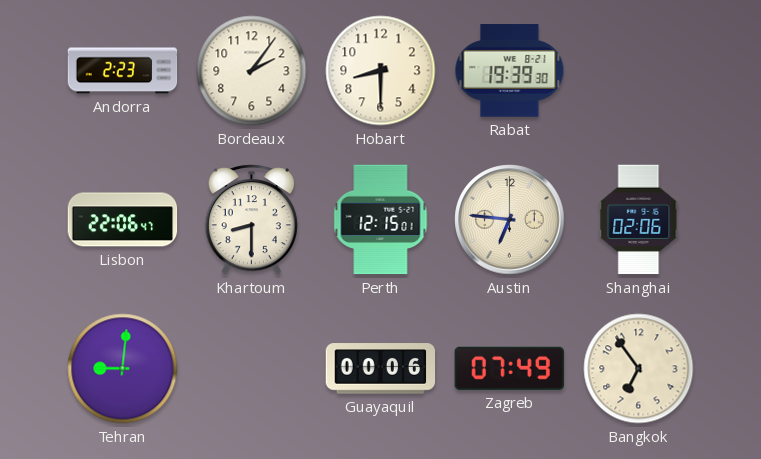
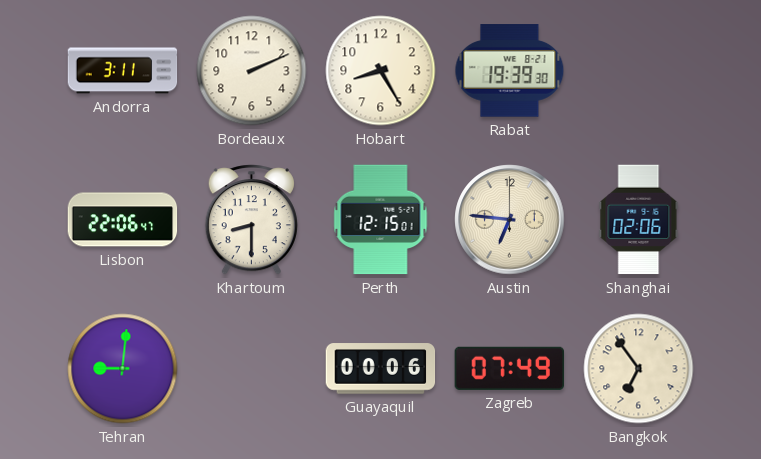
Andorra: 2:23 -> 3:11 (123, 71)
Bordeaux: 2:06 -> 2:11 (252, 71)
Hobart: 8:30 -> 8:25 (381, 71)
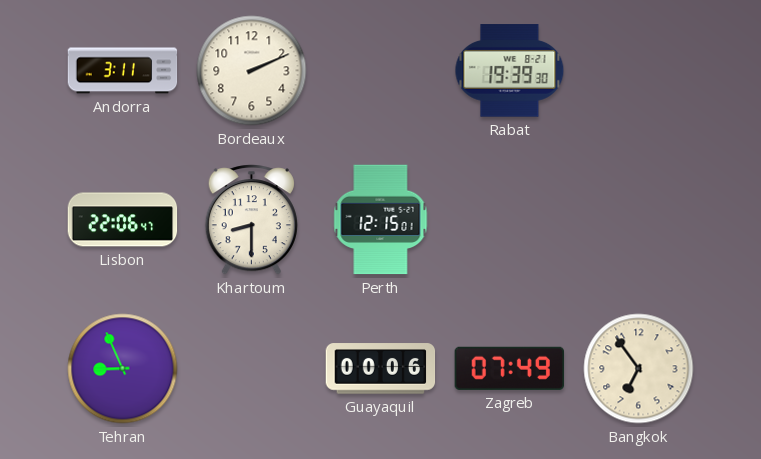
Hobart: 8:25 -> none (381, 71)
Austin: 6:46 -> none (510, 220)
Shanghai: 02:06 -> none (639, 220)
Tehran: 9:01 -> 8:56 (123, 369)
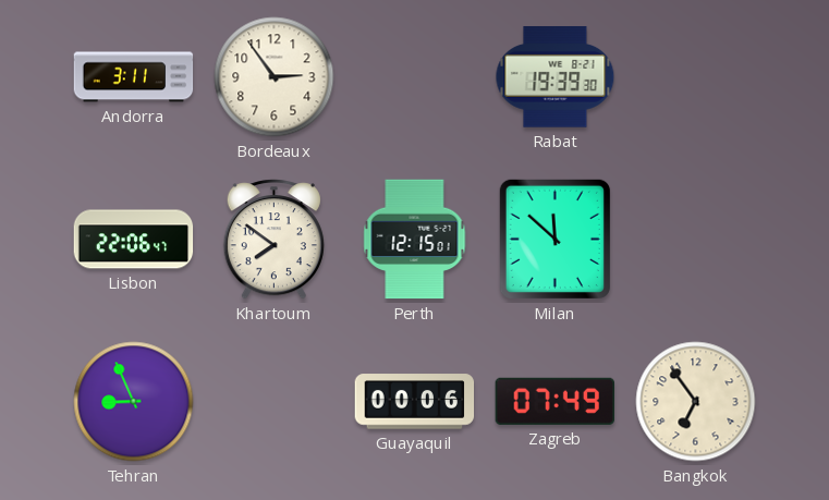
Bordeaux: 2:11 -> 2:54 (275, 77)
Khartoum: 8:30 -> 7:51 (273, 240)
Milan: none -> 11:52 (554, 239)
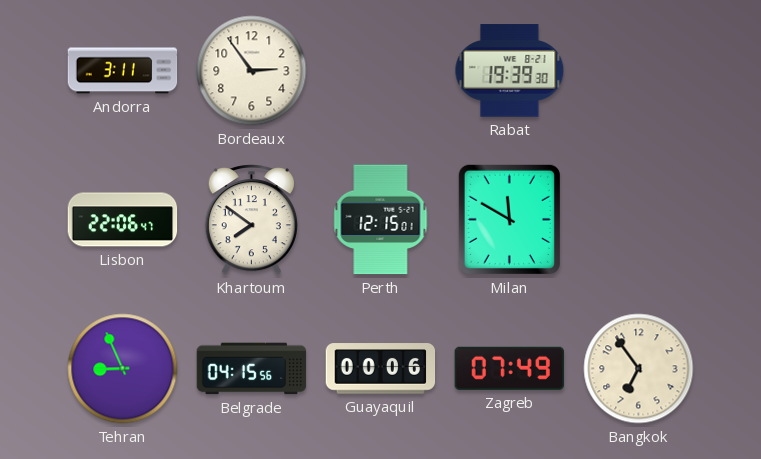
Milan: 11:52 -> 11:50 (509, 219)
Belgrade: none -> 04:15 (252, 369)
